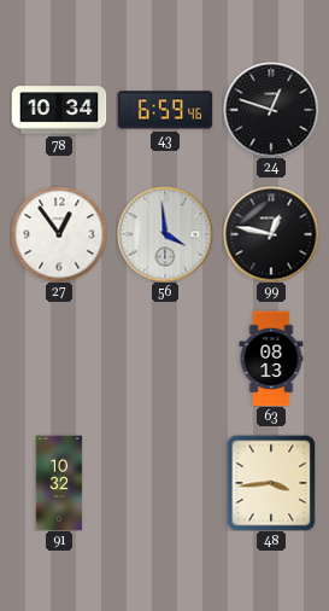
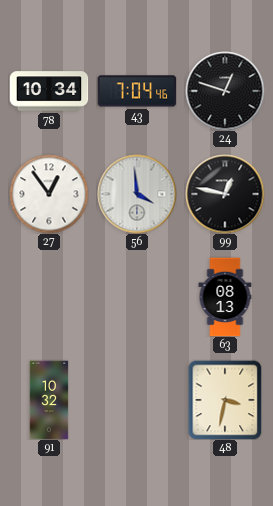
43: 6:59 -> 7:04 (137, 91)
48: 3:44 -> 3:32 (225, 400)
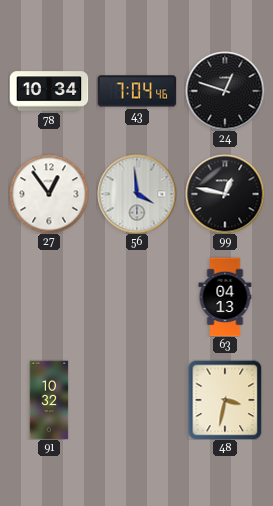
63: 08:13 -> 04:13 (225, 297)
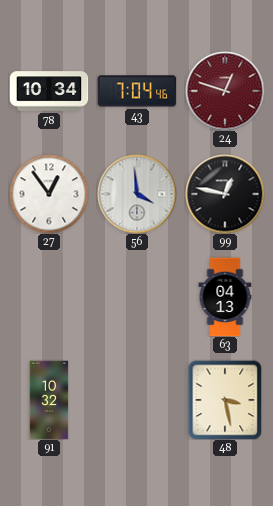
24 dial: black -> burgundy (225, 91)
48: 3:32 -> 3:28 (225, 400)
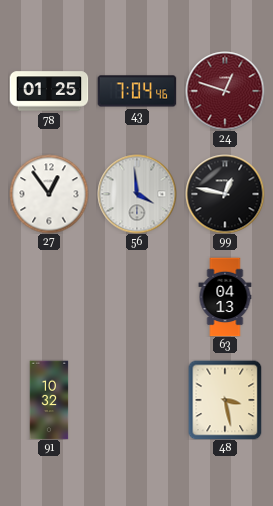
78: 10:34 -> 01:25 (49, 91)
